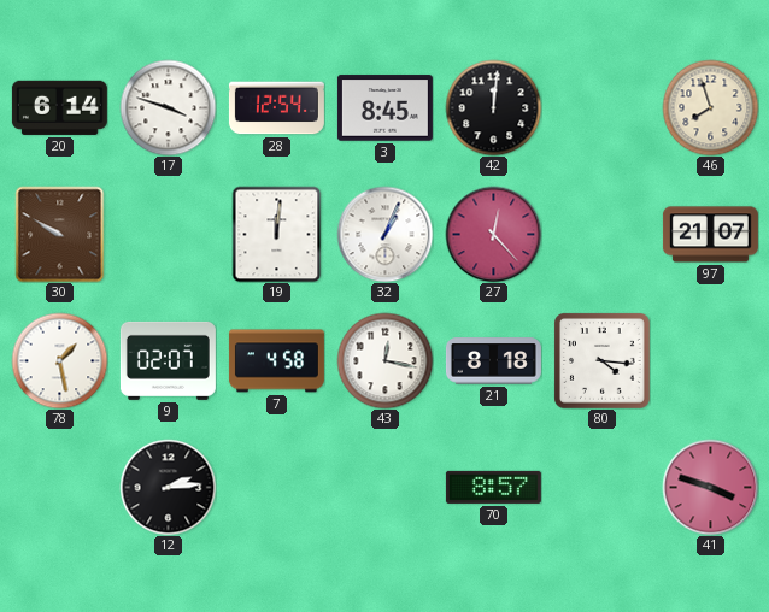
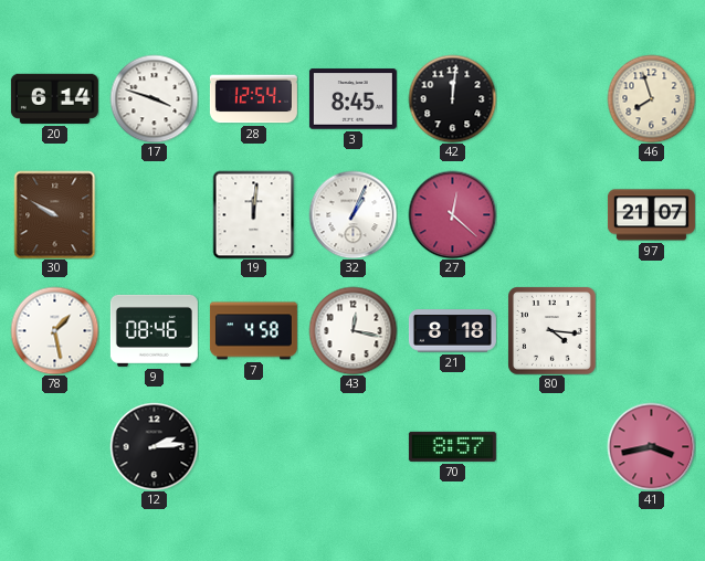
27: 12:23 -> 12:22 (452, 214)
9: 02:07 -> 08:46 (154, 330)
41: 3:48 -> 3:43 (651, 446)
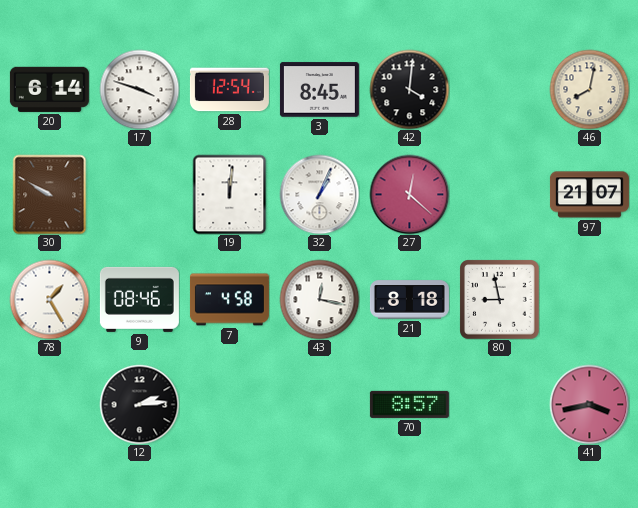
42: 12:01 -> 4:01 (409, 89)
46: 7:57 -> 8:02 (589, 89)
78: 1:28 -> 1:25 (49, 299)
80: 4:16 -> 8:58 (500, 300)
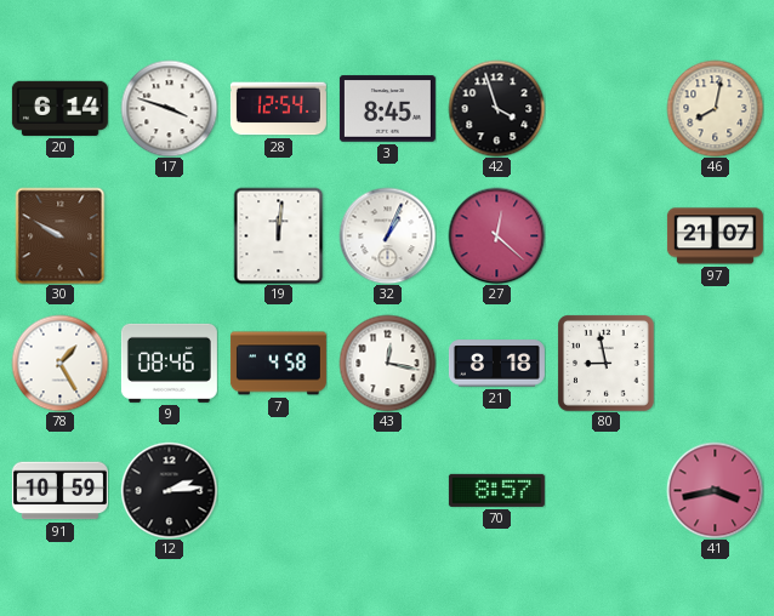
42: 4:01 -> 3:57 (496, 108)
91: none -> 10:59 (59, 491)
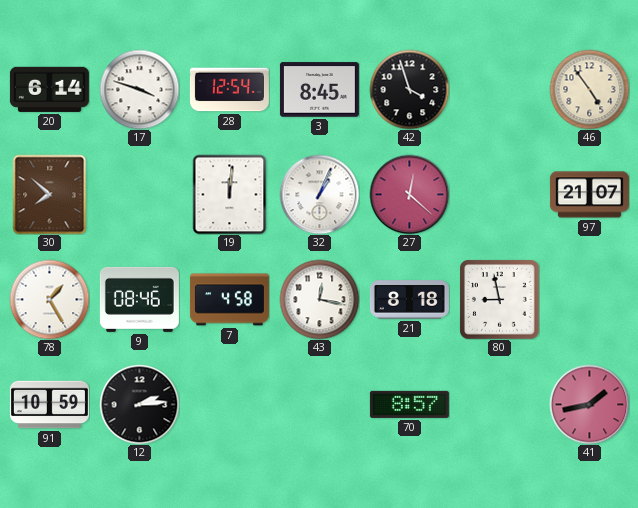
46: 8:02 -> 4:54 (589, 89)
30: 9:50 -> 7:52 (50, 194)
41: 3:43 -> 1:43 (589, 404)
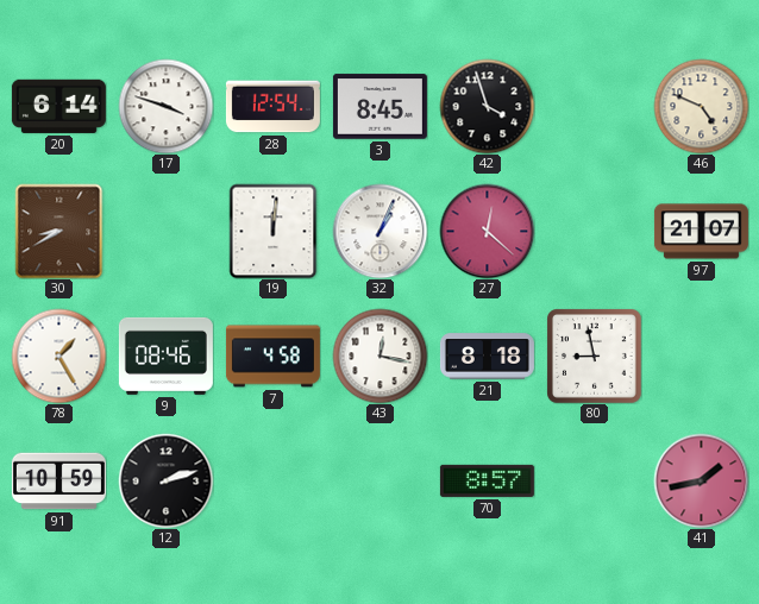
46: 4:54 -> 4:49 (701, 106)
30: 7:52 -> 8:40 (59, 231)
12: 2:14 -> 2:12 (165, 480)
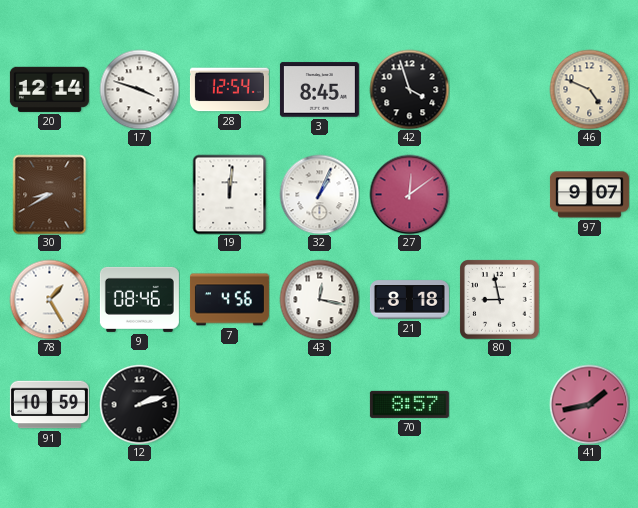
20: 6:14 -> 12:14 (49, 89)
27: 12:22 -> 12:09 (409, 194)
97: 21:07 -> 9:07 (589, 195)
7: 4:58 -> 4:56 (229, 300)
